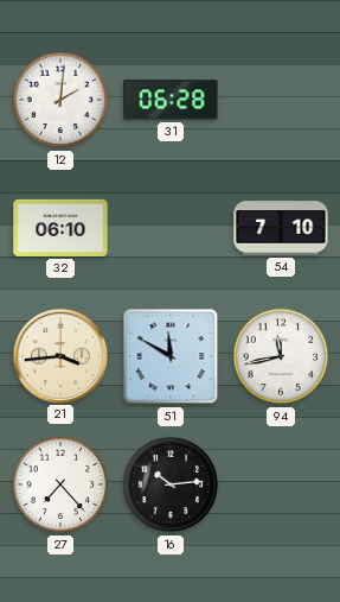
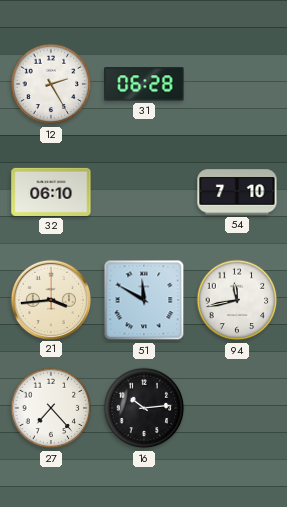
12: 2:01 -> 2:25 (51, 84)
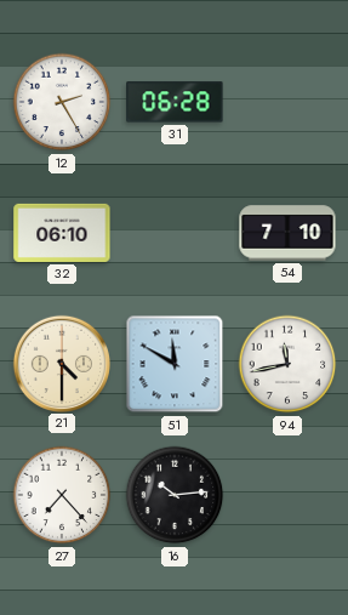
21: 3:44 -> 4:30 (61, 363)
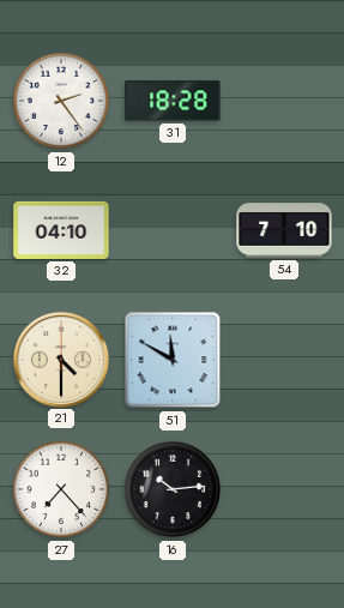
12: 2:25 -> 2:24 (61, 101)
31: 06:28 -> 18:28 (173, 101)
32: 06:10 -> 04:10 (61, 230)
94: 11:43 -> none (287, 364)
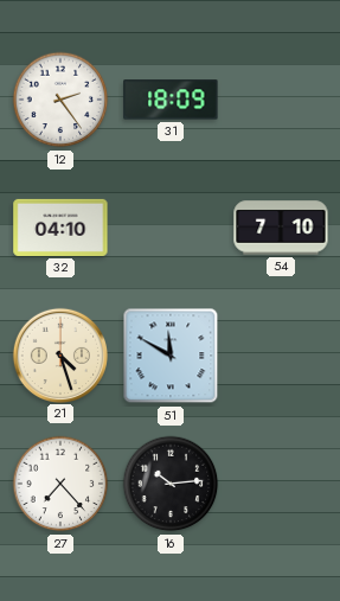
31: 18:28 -> 18:09 (171, 100)
21: 4:30 -> 4:27 (59, 354)
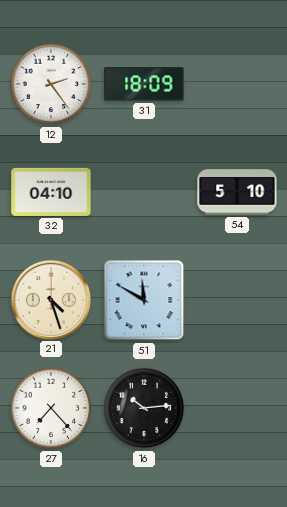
54: 7:10 -> 5:10 (237, 192)
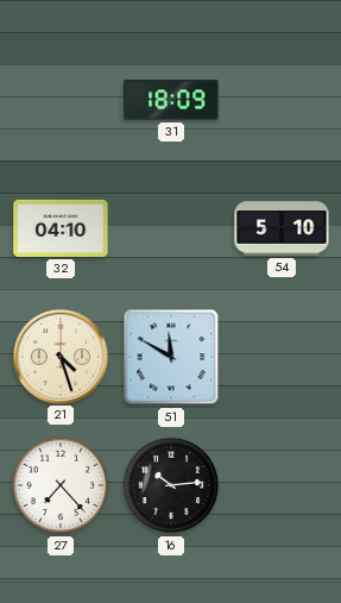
12: 2:24 -> none (51, 84)
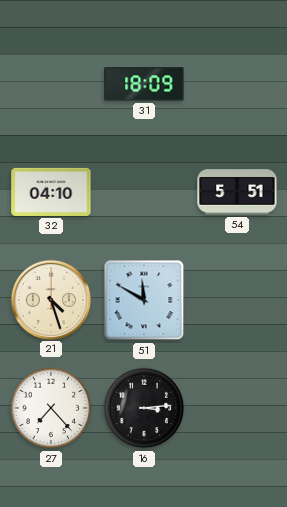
54: 5:10 -> 5:51 (237, 192)
16: 10:14 -> 3:14 (144, 408)
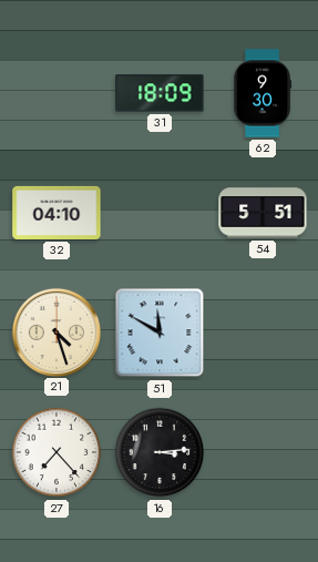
62: none -> 9:30 (261, 93)
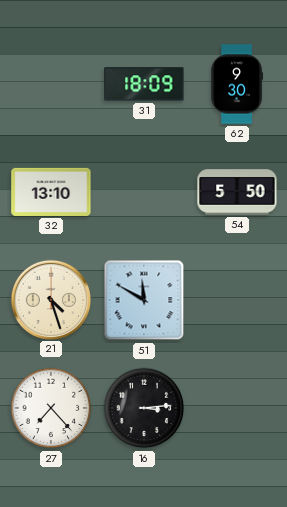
32: 04:10 -> 13:10 (51, 192)
54: 5:51 -> 5:50 (237, 192)
